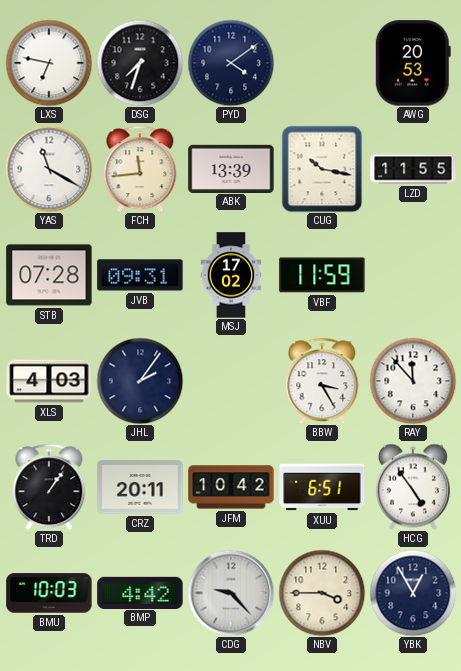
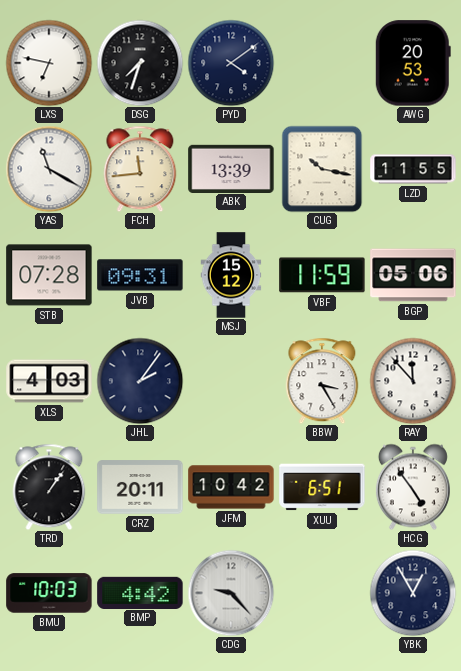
MSJ: 17:02 -> 15:12 (231, 275)
BGP: none -> 05:06 (413, 275)
NBV: 3:45 -> none (322, 593)
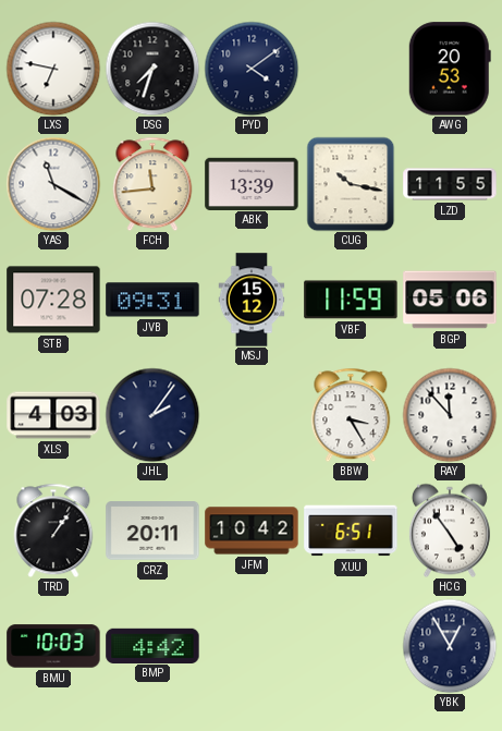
CDG: 9:23 -> none (231, 593)
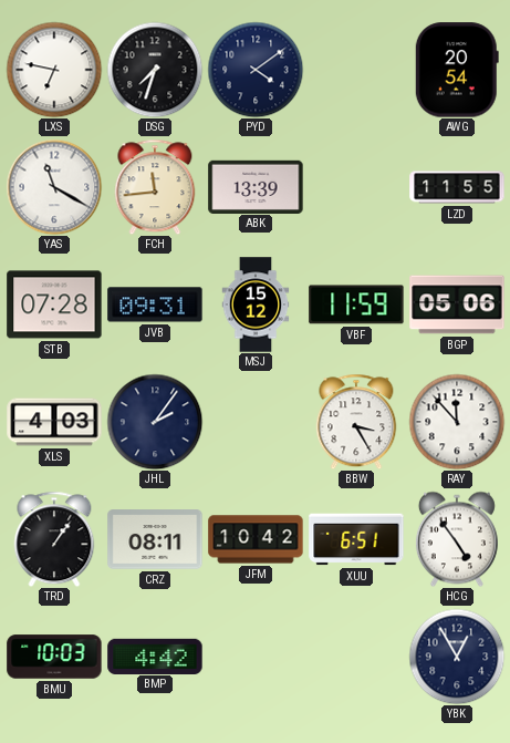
AWG: 20:53 -> 20:54 (457, 70)
CUG: 10:17 -> none (351, 184)
CRZ: 20:11 -> 08:11 (155, 539)
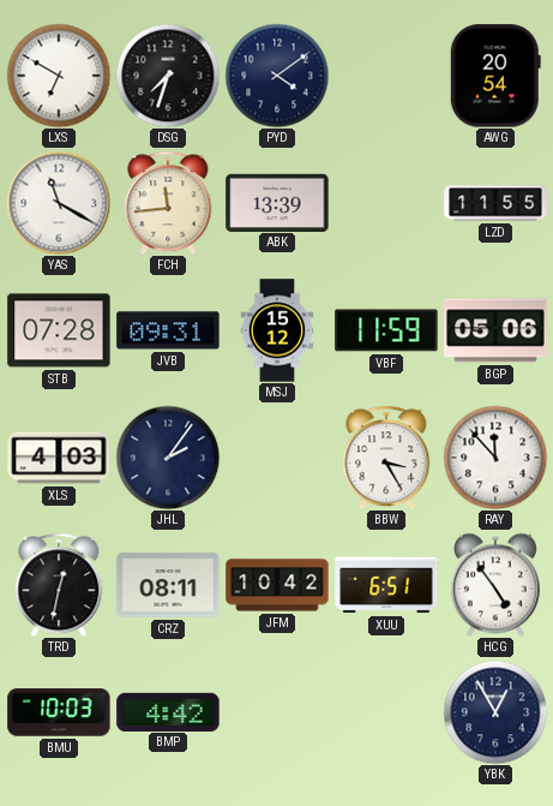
LXS: 6:47 -> 6:50 (59, 76)
TRD: 1:06 -> 12:32 (59, 585)
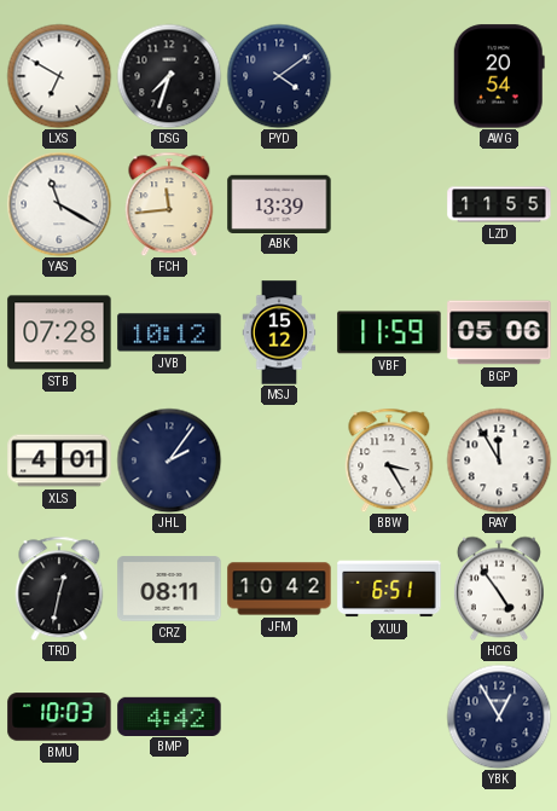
JVB: 09:31 -> 10:12 (169, 332)
XLS: 4:03 -> 4:01 (59, 460)
RAY: 11:53 -> 11:55 (499, 460)
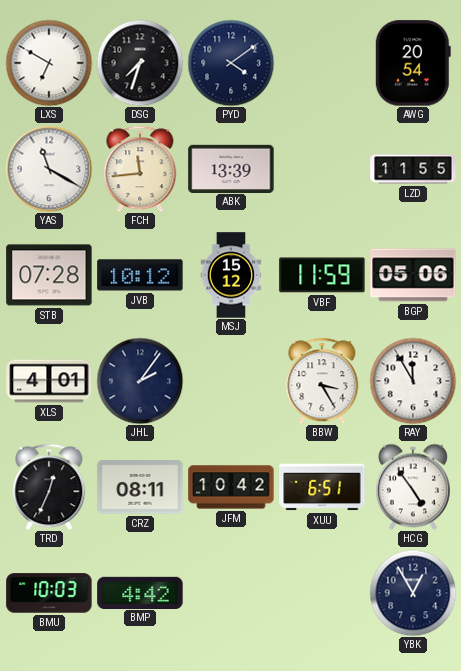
TRD: 12:32 -> 12:34 (49, 487)
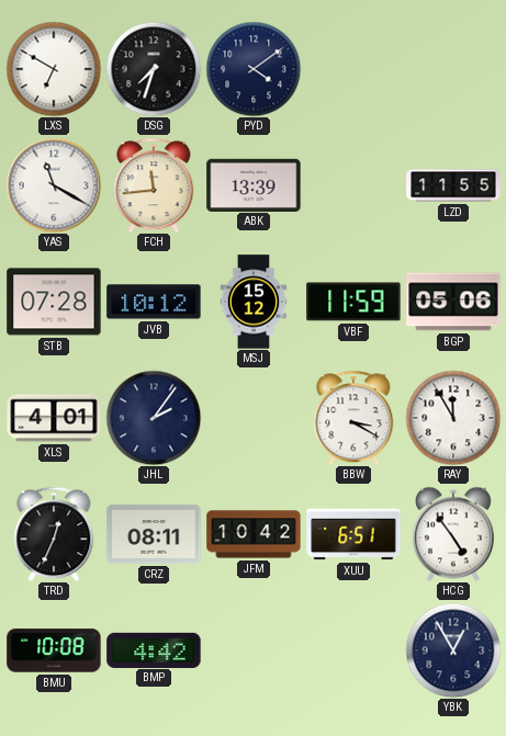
AWG: 20:54 -> none (413, 63)
BBW: 3:25 -> 3:20 (353, 418)
BMU: 10:03 -> 10:08 (54, 650)
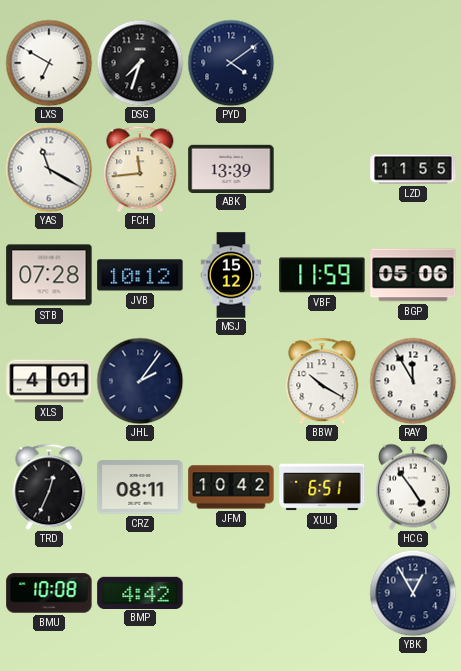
BBW: 3:20 -> 10:20 (322, 381)
